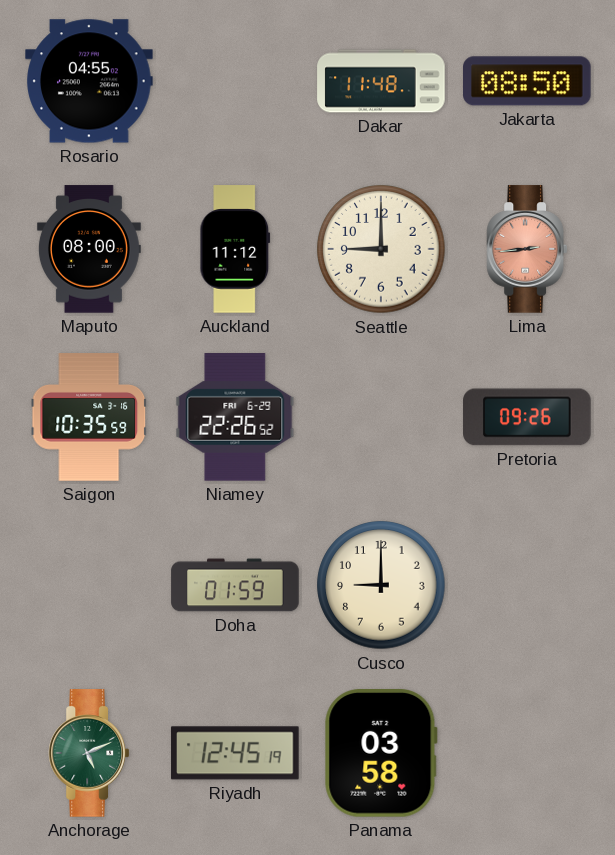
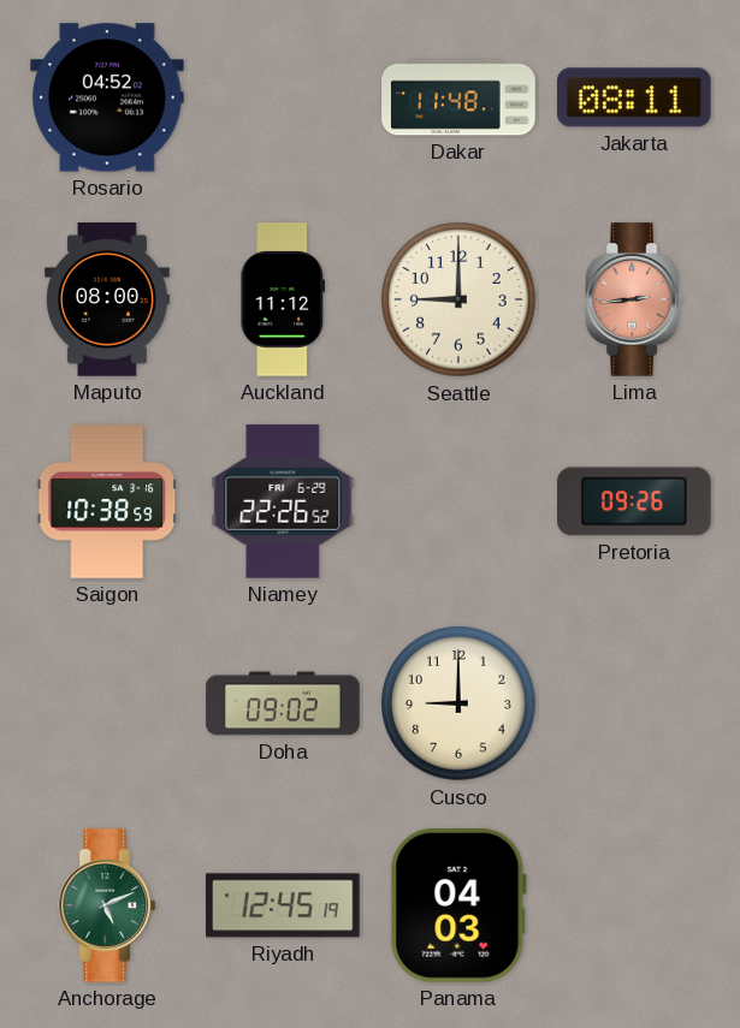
Rosario: 04:55 -> 04:52 (107, 97)
Jakarta: 08:50 -> 08:11 (635, 97)
Saigon: 10:35 -> 10:38 (107, 501)
Doha: 01:59 -> 09:02 (283, 703)
Panama: 03:58 -> 04:03 (458, 907)
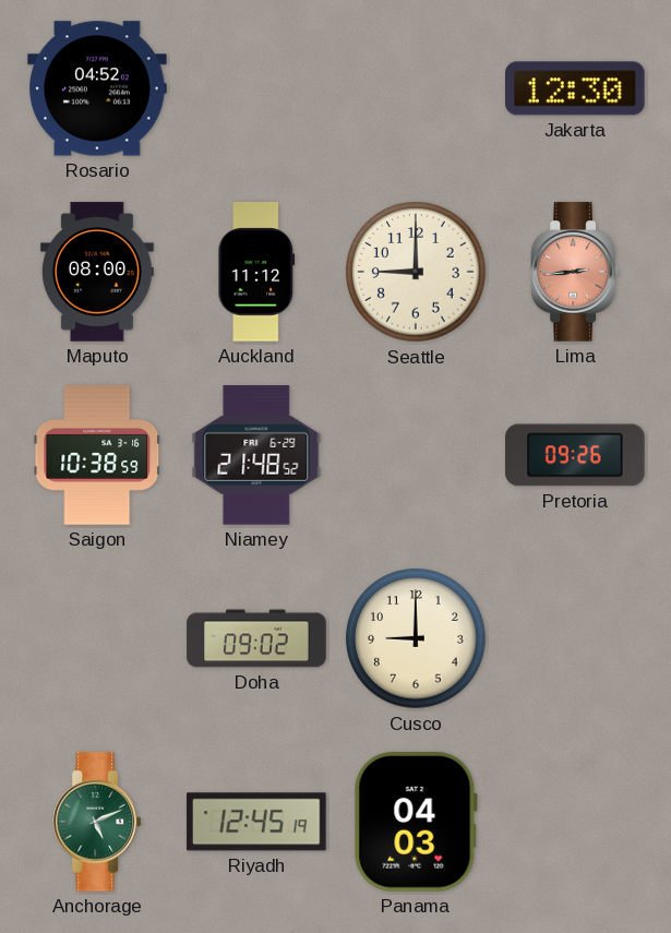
Dakar: 11:48 -> none (458, 97)
Jakarta: 08:11 -> 12:30 (576, 88)
Niamey: 22:26 -> 21:48 (256, 455)
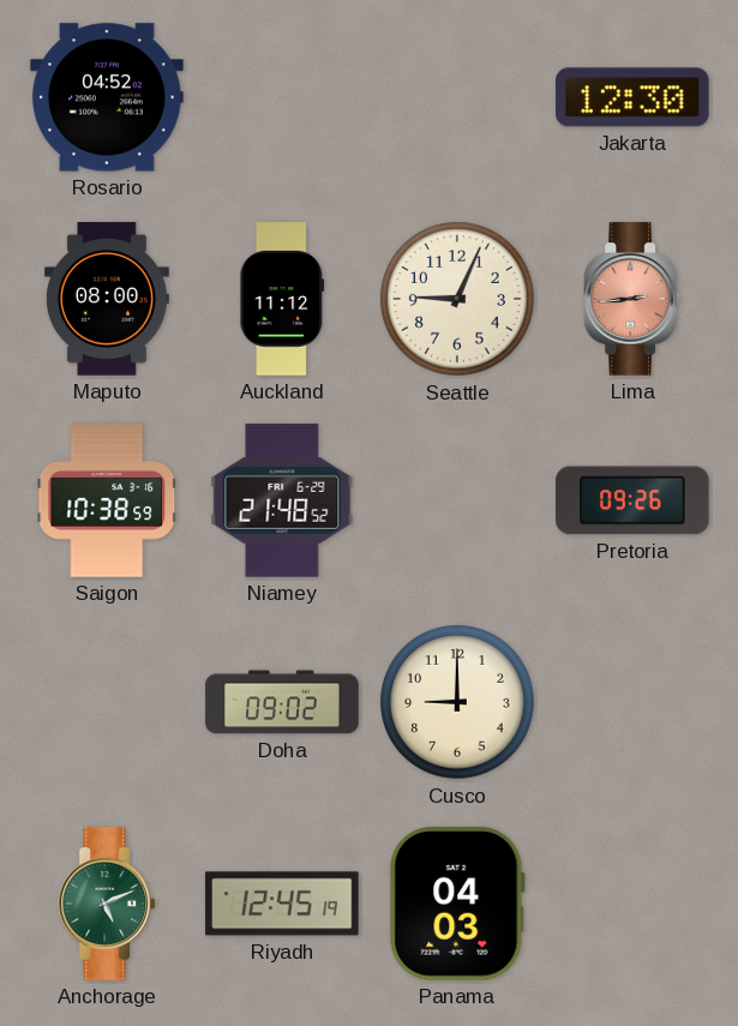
Seattle: 9:00 -> 9:04 (457, 299)
